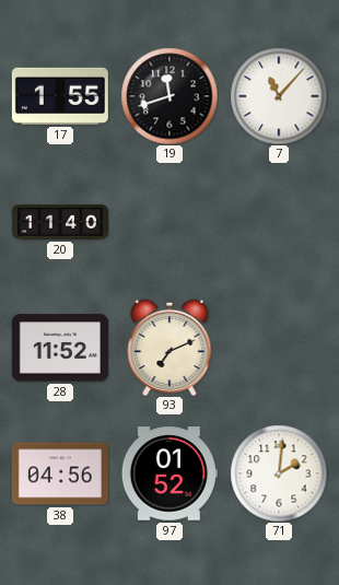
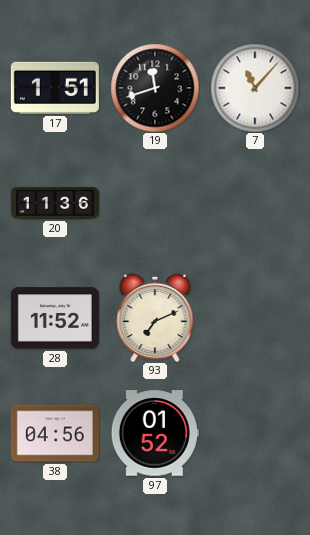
17: 1:55 -> 1:51 (55, 88)
20: 11:40 -> 11:36 (55, 203)
71: 2:01 -> none (279, 473)
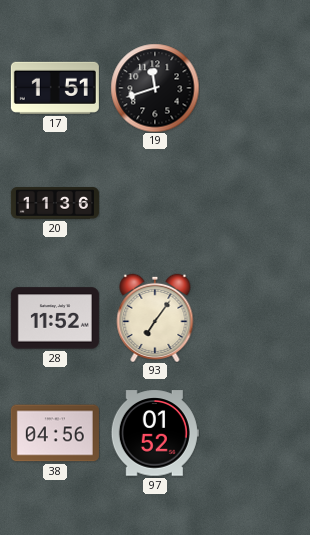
7: 11:07 -> none (255, 88)
93: 7:11 -> 7:06 (155, 317)
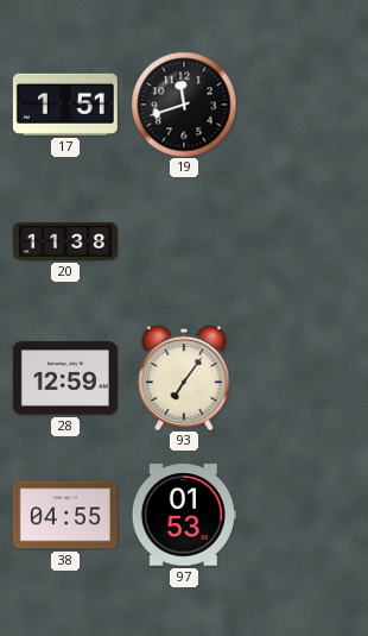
20: 11:36 -> 11:38 (65, 241)
28: 11:52 -> 12:59 (65, 378)
38: 04:56 -> 04:55 (65, 515)
97: 01:52 -> 01:53 (184, 515)
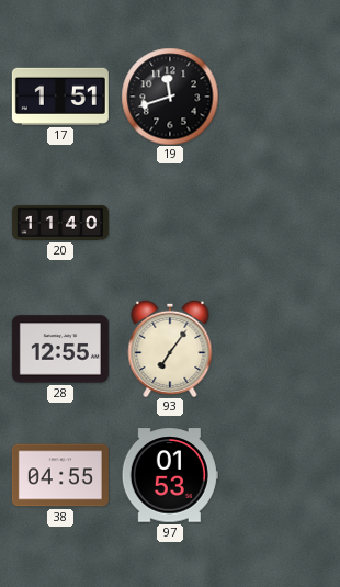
20: 11:38 -> 11:40 (60, 223)
28: 12:59 -> 12:55 (60, 349)
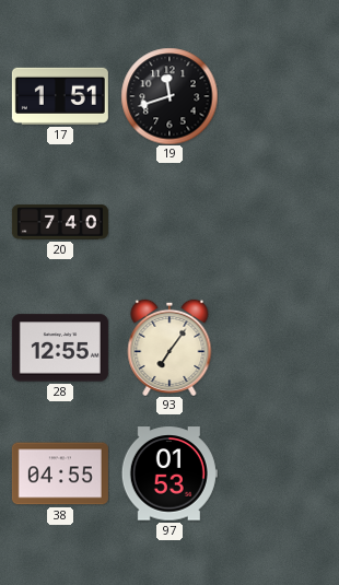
20: 11:40 -> 7:40 (60, 222)
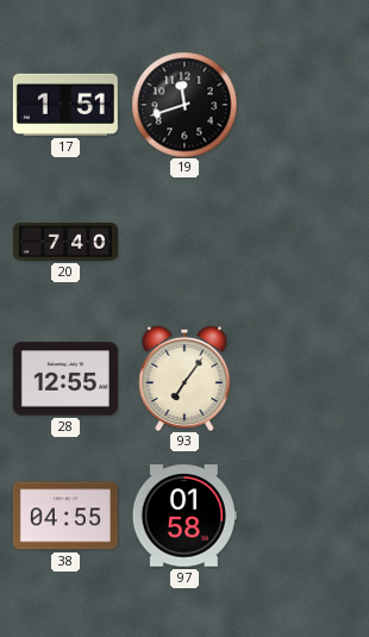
97: 01:53 -> 01:58 (185, 516)
